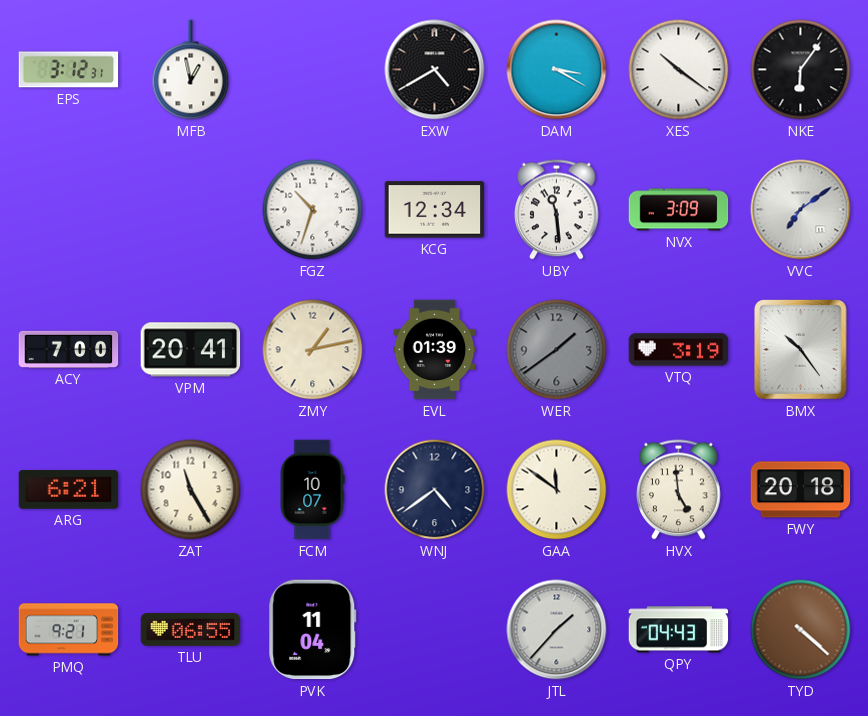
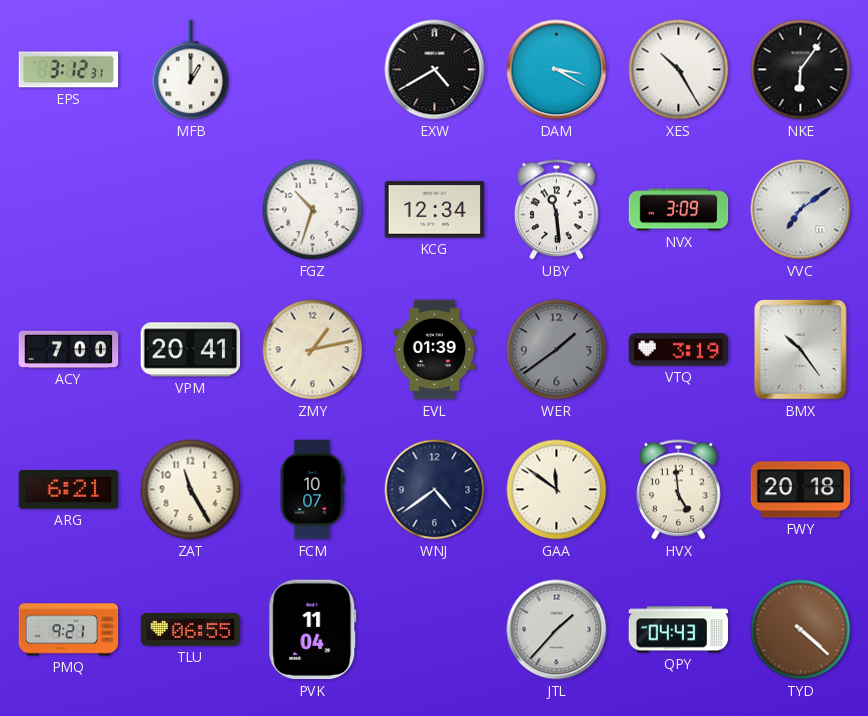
MFB: 12:58 -> 1:00 (191, 70)
XES: 10:21 -> 10:25 (679, 70)
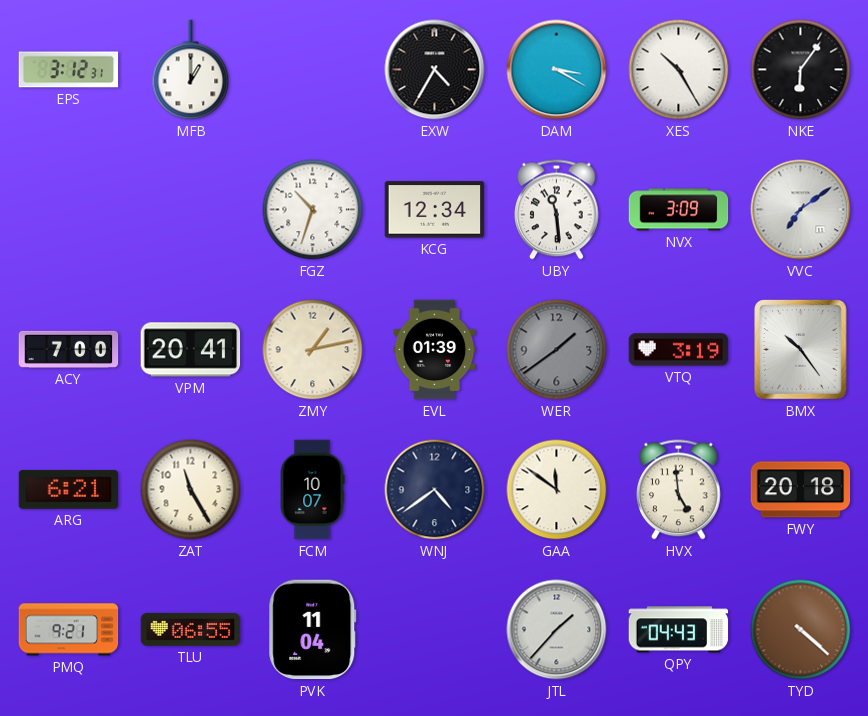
EXW: 4:40 -> 4:35 (435, 70)
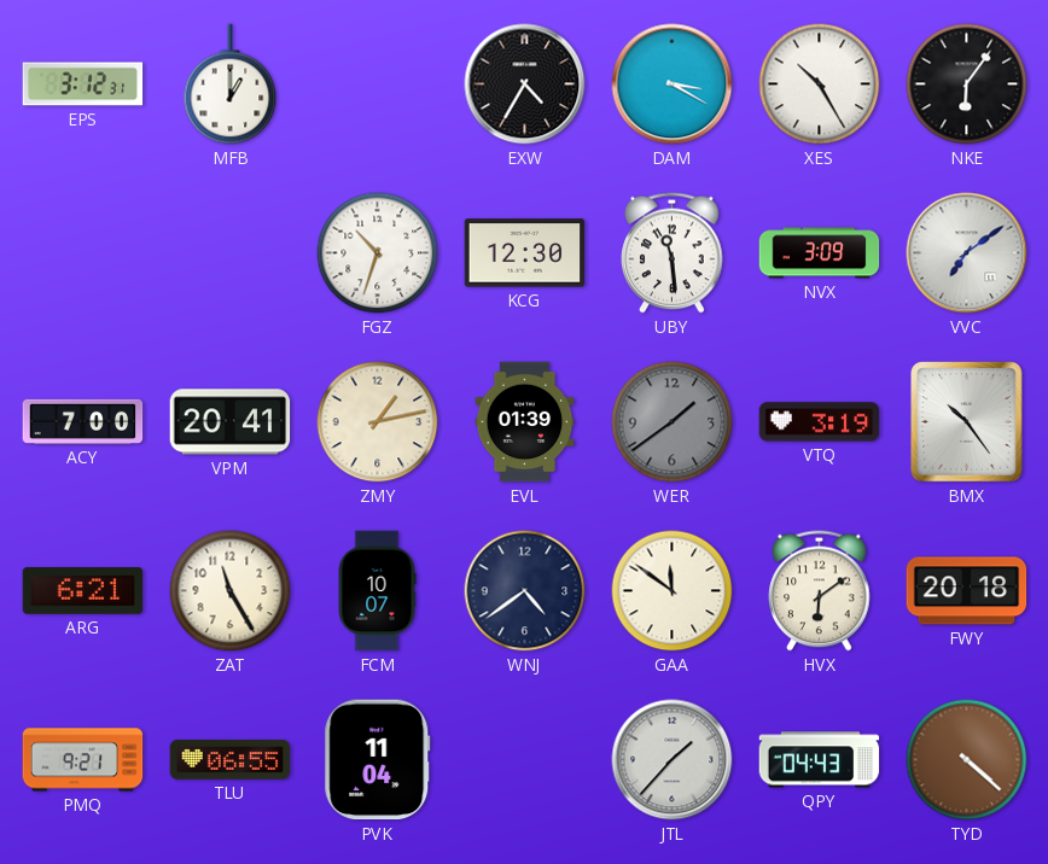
KCG: 12:34 -> 12:30 (525, 253)
HVX: 4:59 -> 6:09 (820, 591)
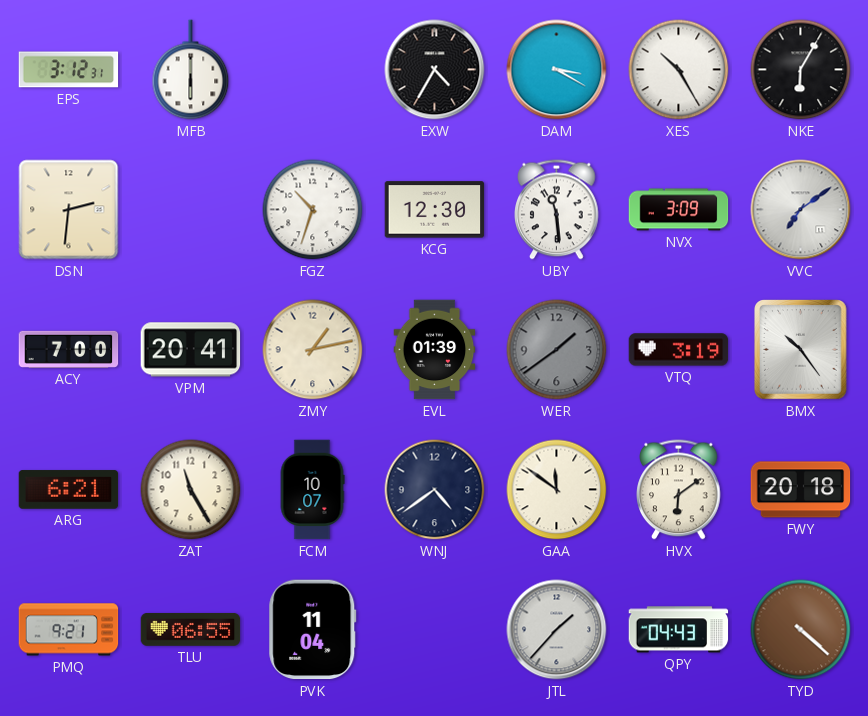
MFB: 1:00 -> 6:00 (191, 70)
NKE: 6:06 -> 6:05 (801, 70)
DSN: none -> 2:31 (69, 210)
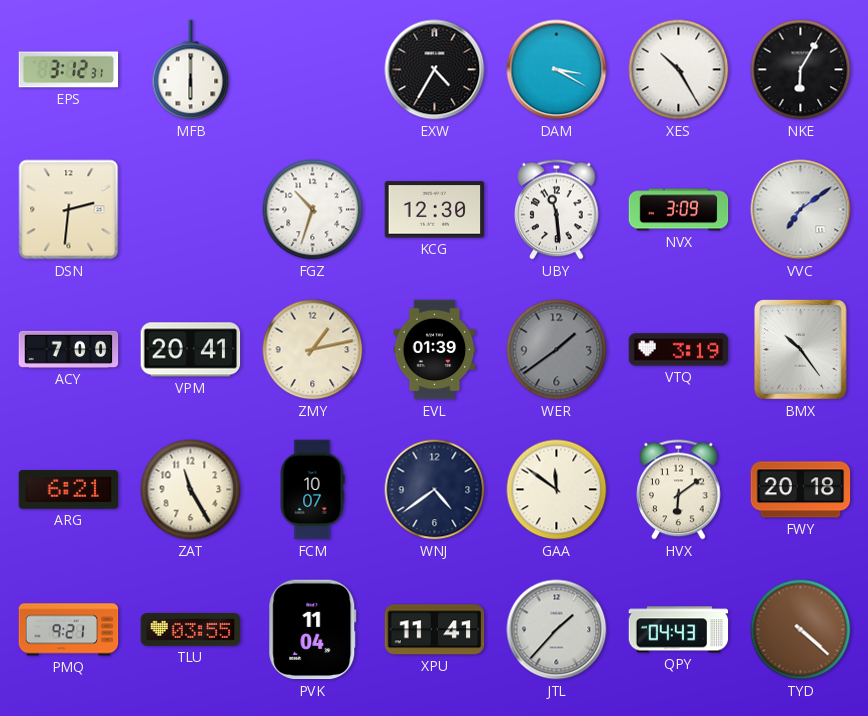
TLU: 06:55 -> 03:55 (191, 630)
XPU: none -> 11:41 (435, 630)
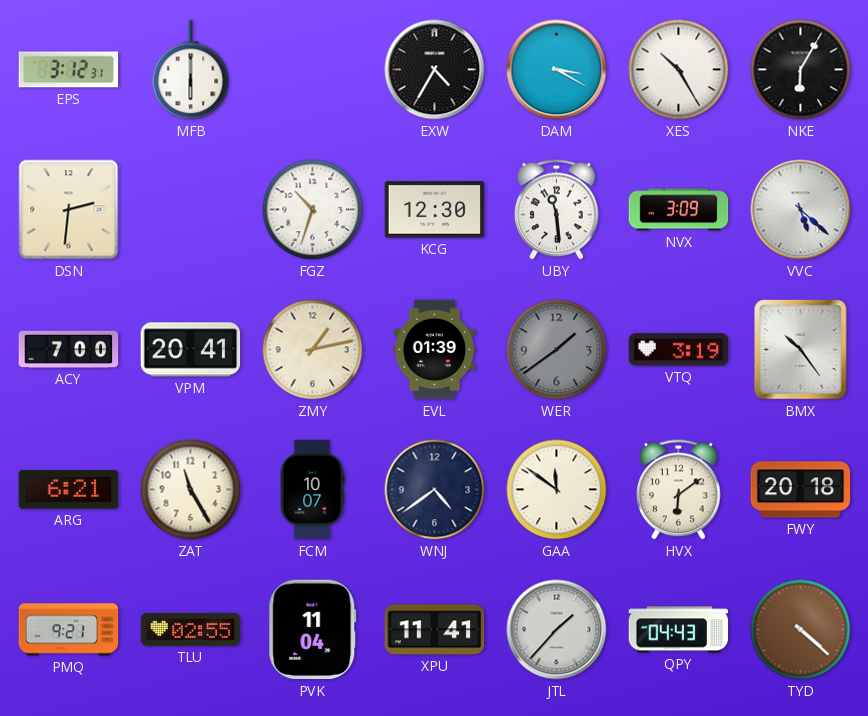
VVC: 7:09 -> 5:22 (801, 210)
TLU: 03:55 -> 02:55 (191, 630)
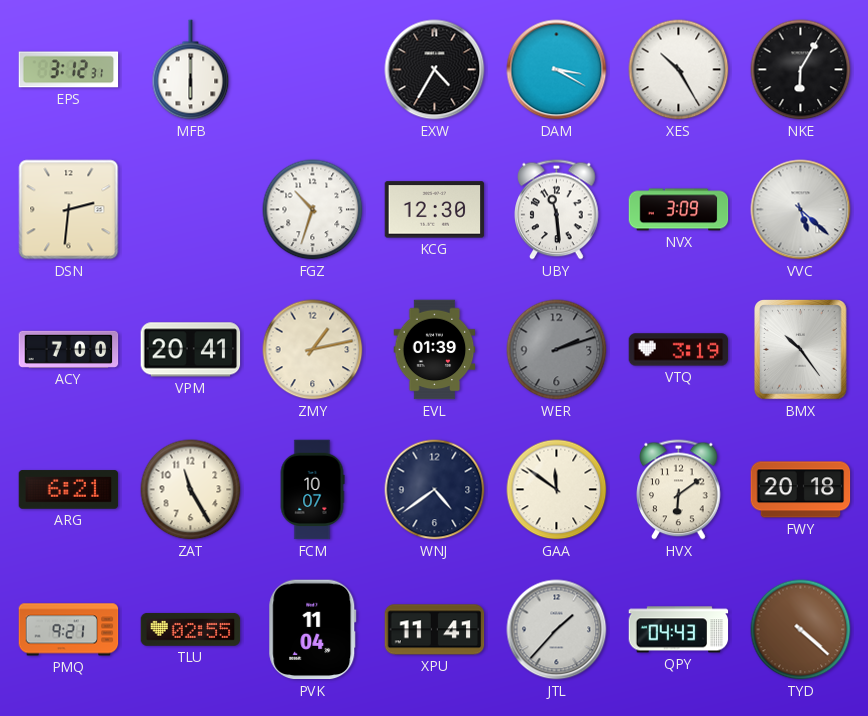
WER: 1:39 -> 2:12 (557, 350)
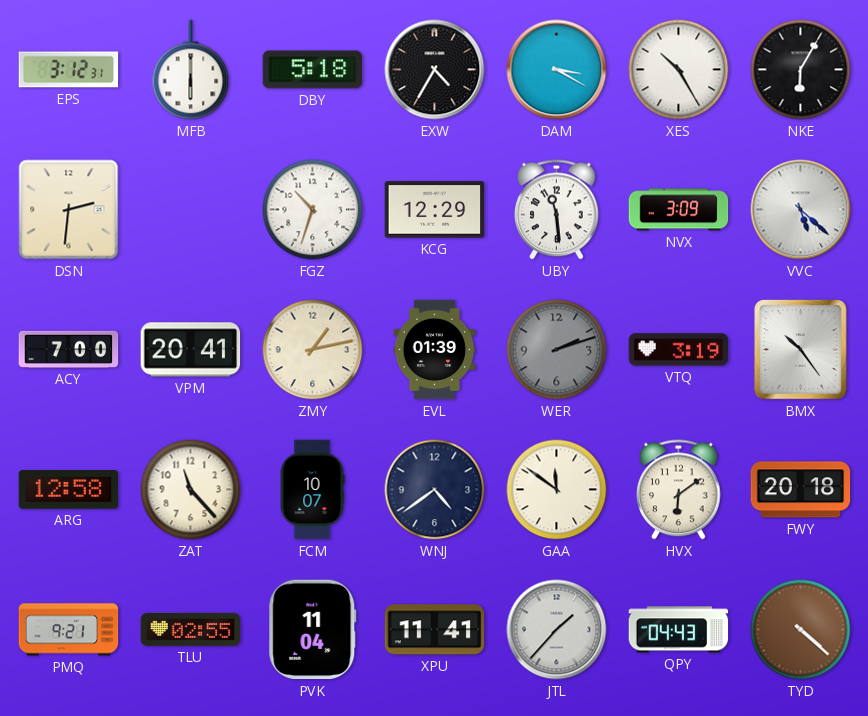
DBY: none -> 5:18 (313, 70)
KCG: 12:30 -> 12:29 (435, 210)
ARG: 6:21 -> 12:58 (69, 490)
ZAT: 11:25 -> 11:23 (191, 490)
